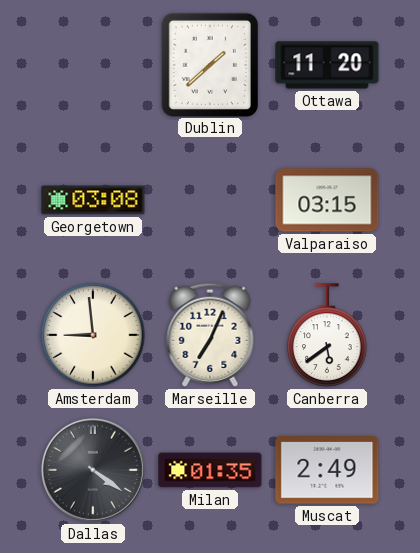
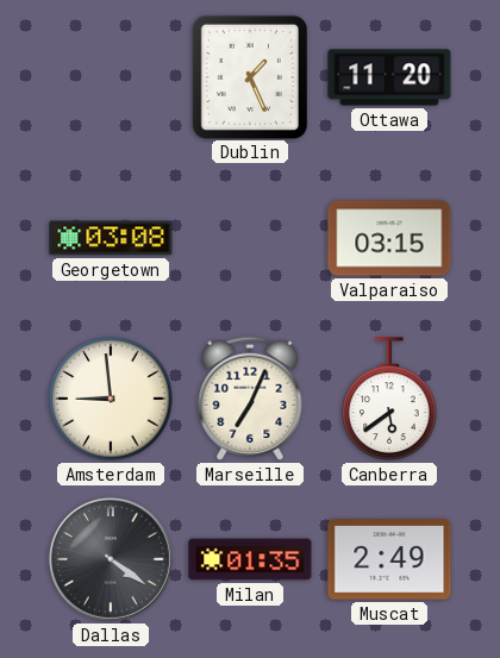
Dublin: 1:38 -> 1:26 (249, 76)
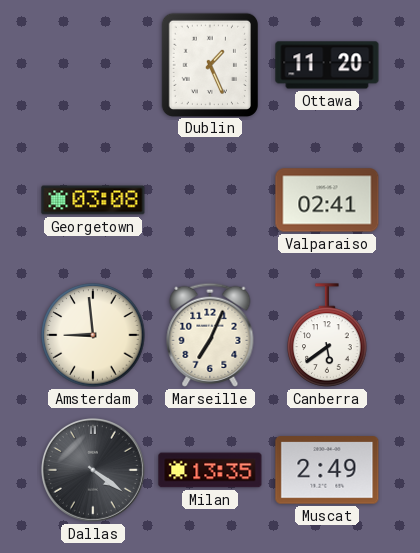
Valparaiso: 03:15 -> 02:41 (327, 200)
Milan: 01:35 -> 13:35 (210, 470)
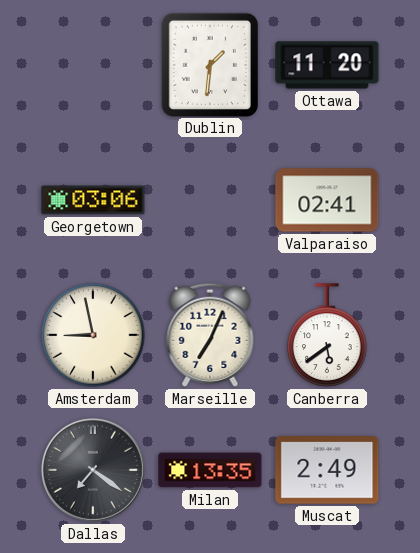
Dublin: 1:26 -> 1:31 (209, 64)
Georgetown: 03:08 -> 03:06 (93, 200)
Amsterdam: 8:59 -> 8:58 (93, 335)
Dallas: 4:21 -> 7:21 (93, 470)
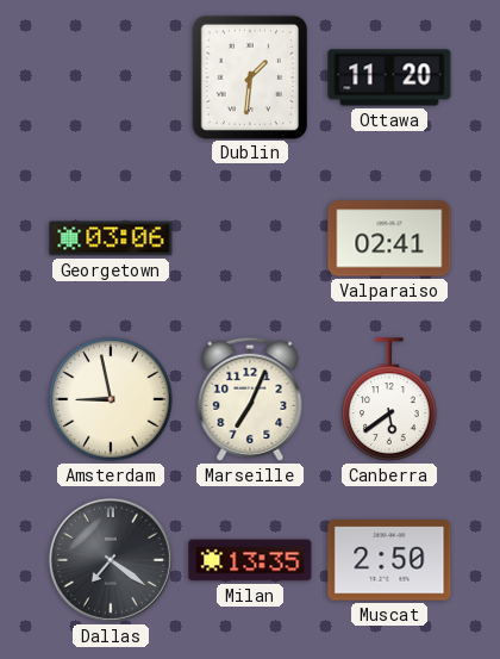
Muscat: 2:49 -> 2:50 (389, 560)
